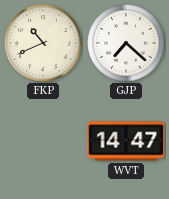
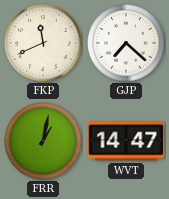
FKP: 10:41 -> 11:41 (43, 43)
FRR: none -> 1:02 (43, 141)
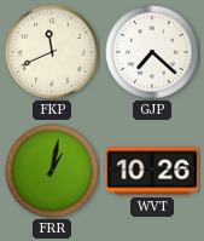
WVT: 14:47 -> 10:26 (152, 171)
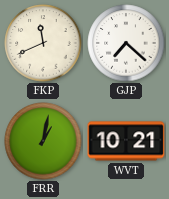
WVT: 10:26 -> 10:21 (126, 141)
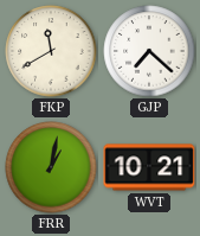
FKP: 11:41 -> 11:40 (51, 51)
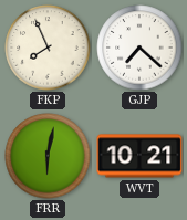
FKP: 11:40 -> 7:56 (48, 48)
FRR: 1:02 -> 6:02 (48, 156)
